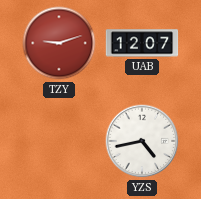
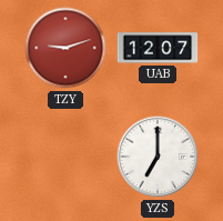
YZS: 4:43 -> 7:00 (158, 157)
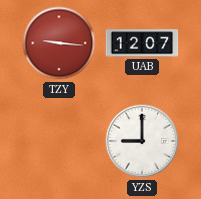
TZY: 9:12 -> 9:16 (59, 43)
YZS: 7:00 -> 9:00 (142, 141)
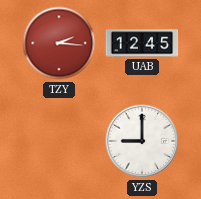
TZY: 9:16 -> 2:16 (59, 43)
UAB: 12:07 -> 12:45 (142, 43)
